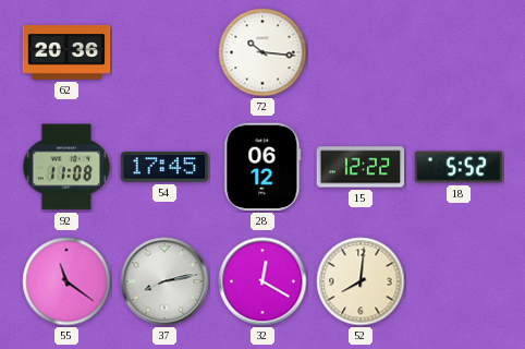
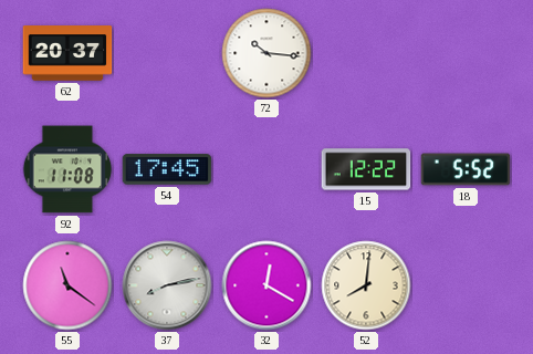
62: 20:36 -> 20:37 (67, 53)
28: 06:12 -> none (262, 167)
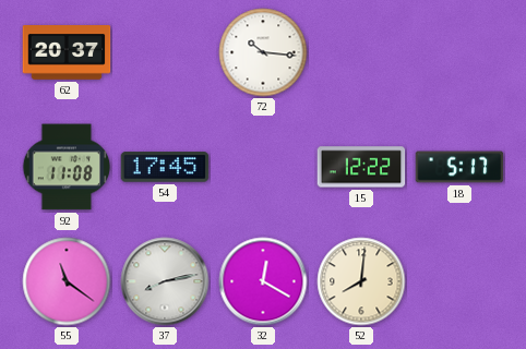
18: 5:52 -> 5:17 (459, 167)
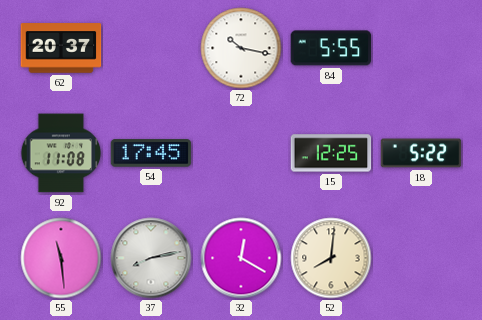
72: 10:16 -> 10:17 (241, 48)
84: none -> 5:55 (331, 48)
15: 12:22 -> 12:25 (331, 153)
18: 5:17 -> 5:22 (421, 153)
55: 11:21 -> 11:29 (61, 258)
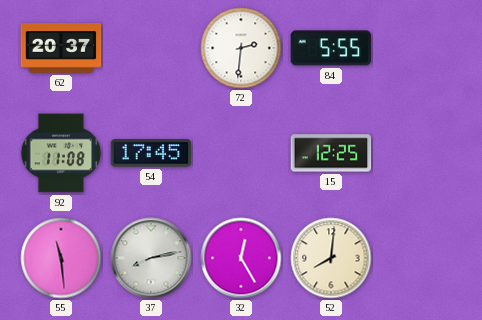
72: 10:17 -> 2:31 (241, 48)
18: 5:22 -> none (421, 153)
32: 12:20 -> 12:25 (241, 258)
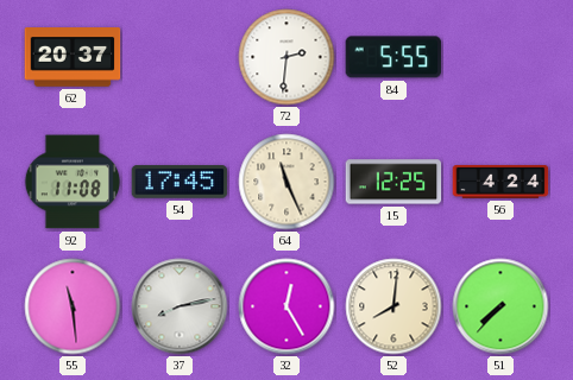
64: none -> 11:26 (286, 182)
56: none -> 4:24 (500, 182)
51: none -> 7:37 (500, 306)
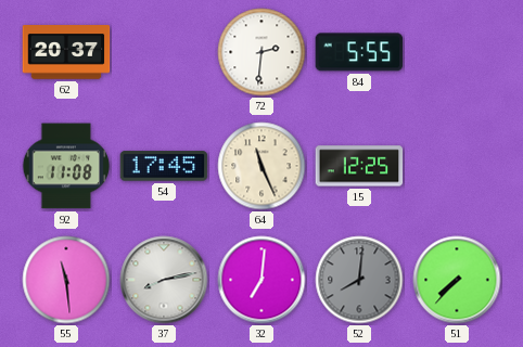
56: 4:24 -> none (500, 182)
32: 12:25 -> 7:01 (261, 280)
52 dial: cream -> grey (359, 280)
